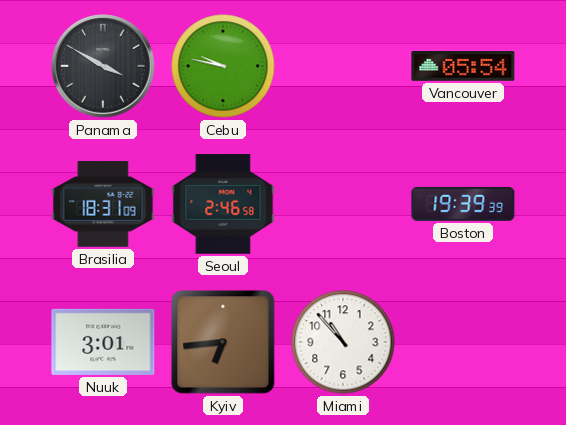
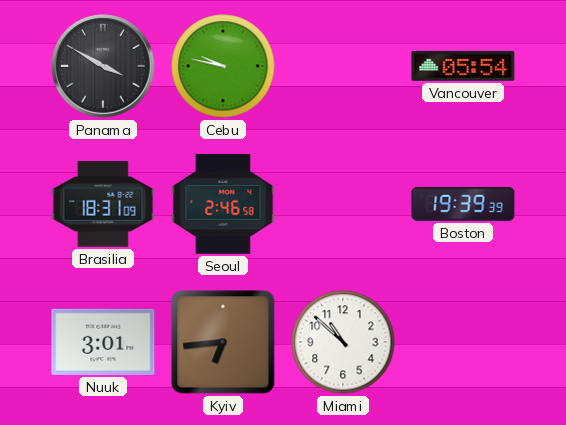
Miami: 10:53 -> 10:52 (343, 342)
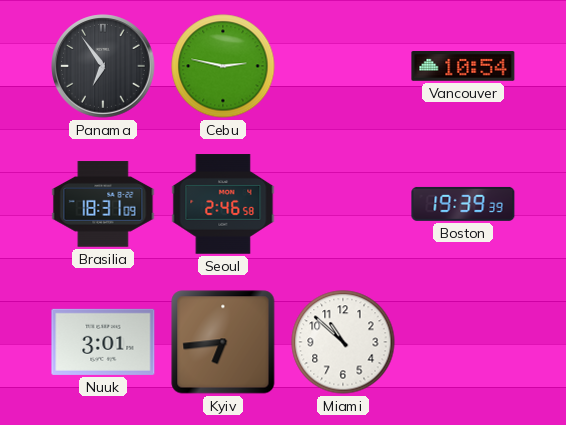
Panama: 3:50 -> 6:54 (103, 66)
Cebu: 9:47 -> 2:47 (223, 66)
Vancouver: 05:54 -> 10:54 (463, 66)
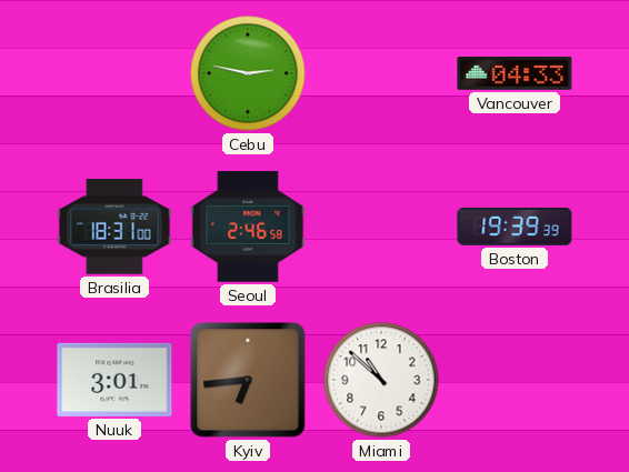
Panama: 6:54 -> none (103, 66)
Vancouver: 10:54 -> 04:33 (515, 73)
Brasilia: 18:31:09 -> 18:31:00 (114, 227)
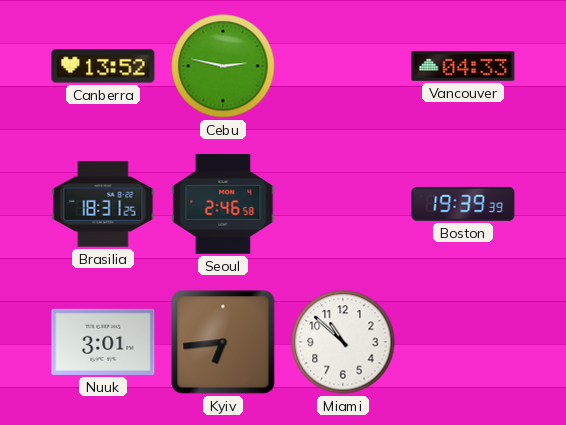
Canberra: none -> 13:52 (103, 66)
Brasilia: 18:31:00 -> 18:31:25 (103, 204)
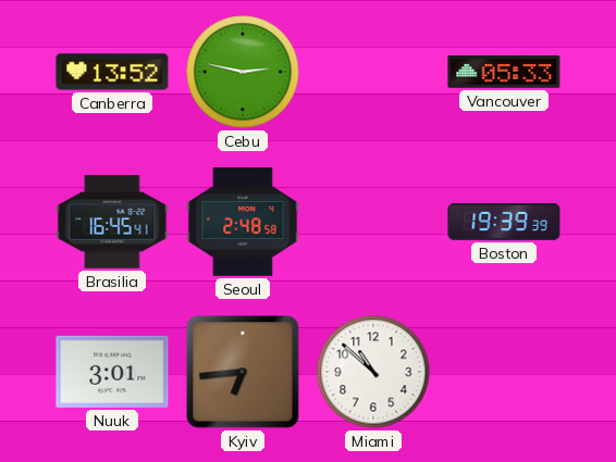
Vancouver: 04:33 -> 05:33 (504, 72)
Brasilia: 18:31 -> 16:45 (112, 222)
Seoul: 2:46 -> 2:48 (243, 222)
